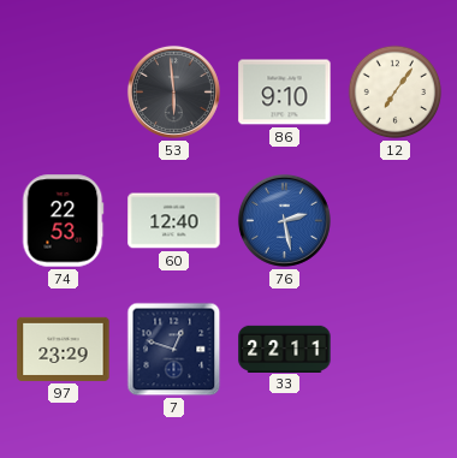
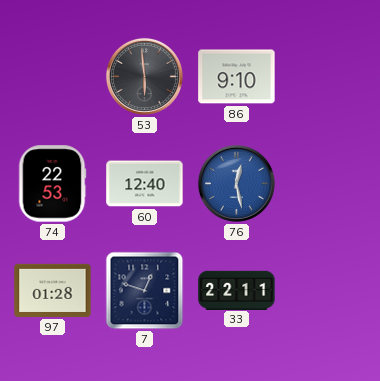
12: 7:06 -> none (396, 93)
76: 2:28 -> 12:28 (236, 183)
97: 23:29 -> 01:28 (53, 290)
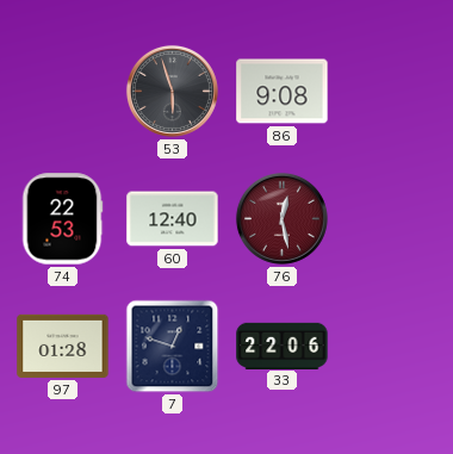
53: 5:59 -> 5:57 (172, 91)
86: 9:10 -> 9:08 (283, 92)
76 dial: blue -> burgundy (281, 218)
33: 22:11 -> 22:06 (283, 346)
